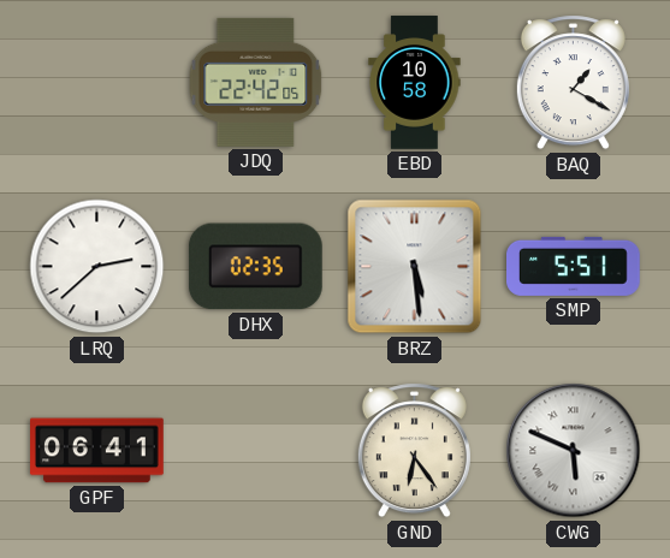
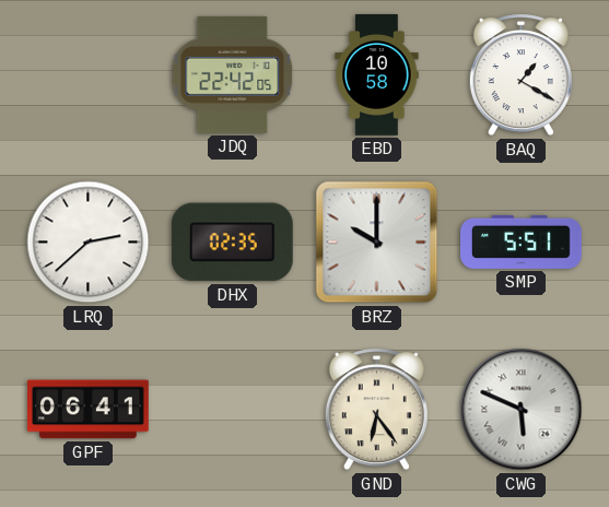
BRZ: 5:29 -> 10:00 (377, 243)
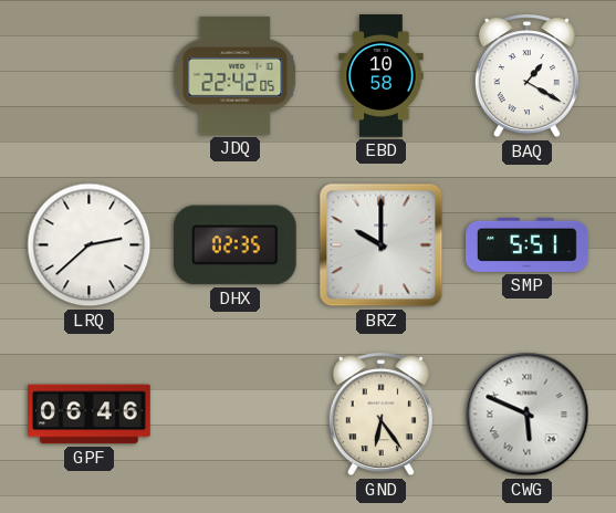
GPF: 06:41 -> 06:46 (90, 415)
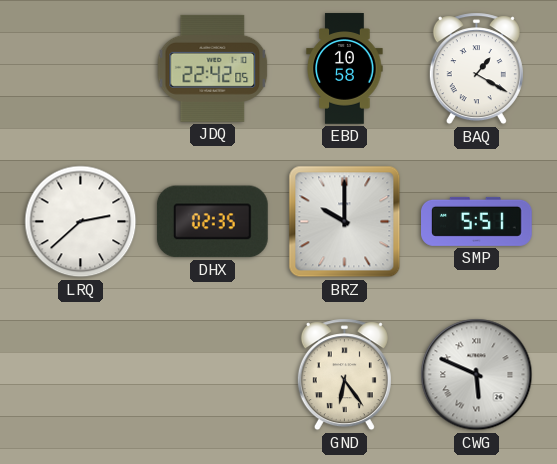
GPF: 06:46 -> none (90, 415)
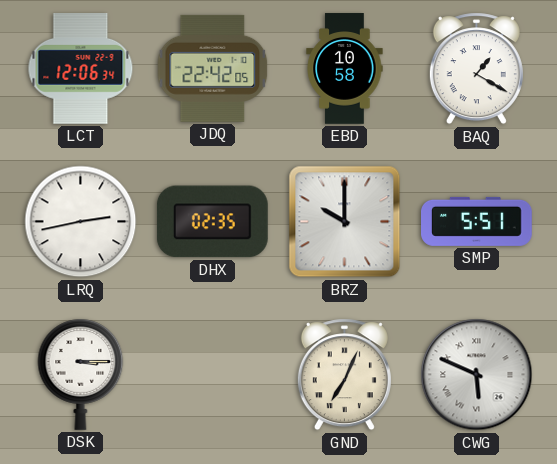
LCT: none -> 12:06 (81, 69)
LRQ: 2:38 -> 2:43 (81, 222)
DSK: none -> 3:15 (81, 374)
GND: 6:24 -> 7:04 (344, 375)
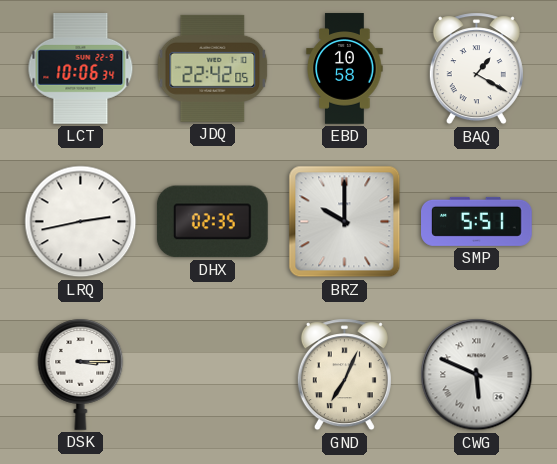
LCT: 12:06 -> 10:06 (81, 69)
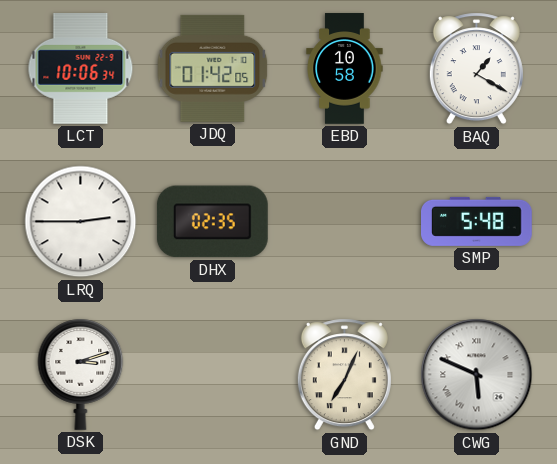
JDQ: 22:42 -> 01:42 (213, 68)
LRQ: 2:43 -> 2:45 (81, 222)
BRZ: 10:00 -> none (345, 222)
SMP: 5:51 -> 5:48 (477, 221)
DSK: 3:15 -> 3:12 (81, 374)
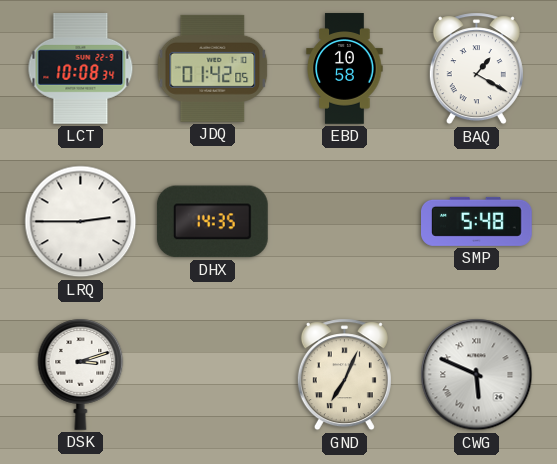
LCT: 10:06 -> 10:08 (81, 69)
DHX: 02:35 -> 14:35 (212, 222)
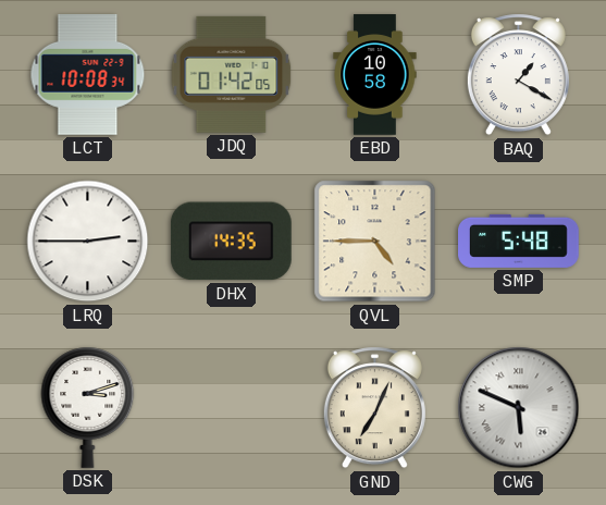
QVL: none -> 4:45 (375, 242)
